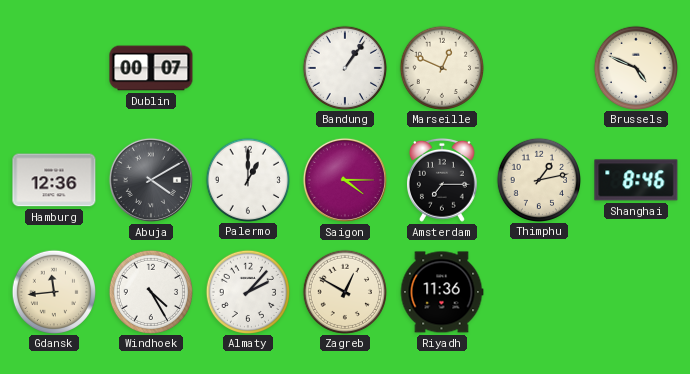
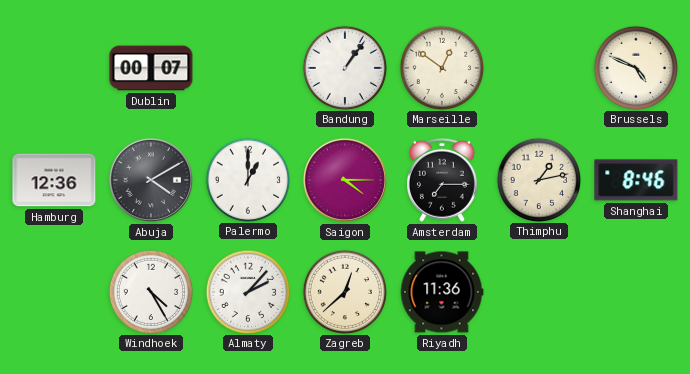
Marseille: 12:49 -> 12:51 (441, 67)
Gdansk: 11:44 -> none (53, 291)
Zagreb: 12:50 -> 12:38 (344, 291)
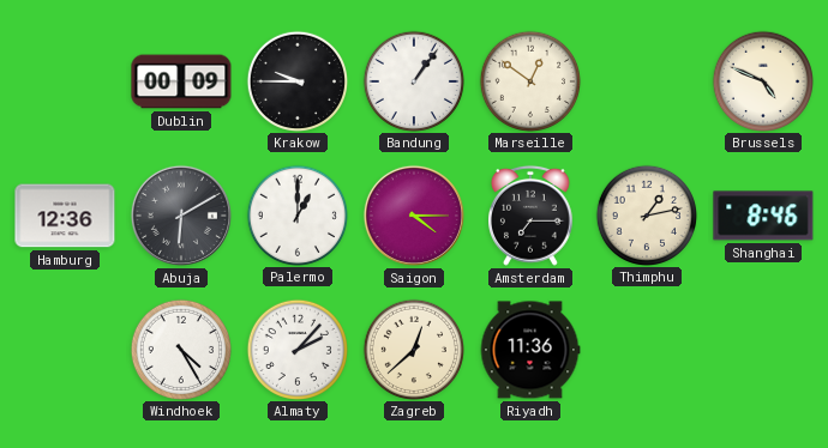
Dublin: 00:07 -> 00:09 (181, 81)
Krakow: none -> 9:45 (296, 80)
Abuja: 4:10 -> 6:10 (181, 216)
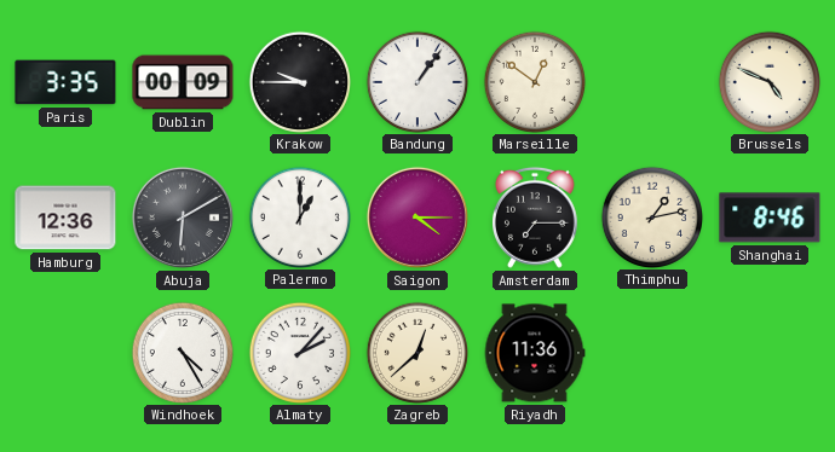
Paris: none -> 3:35 (65, 82)
